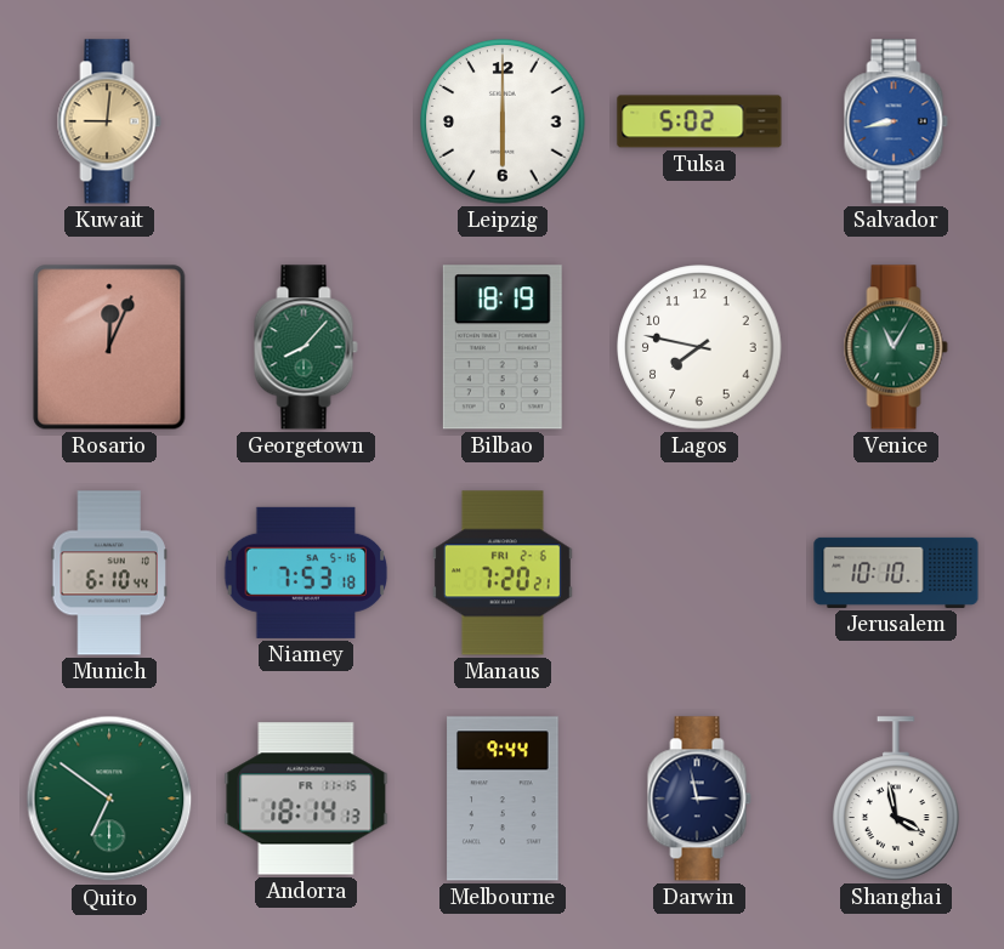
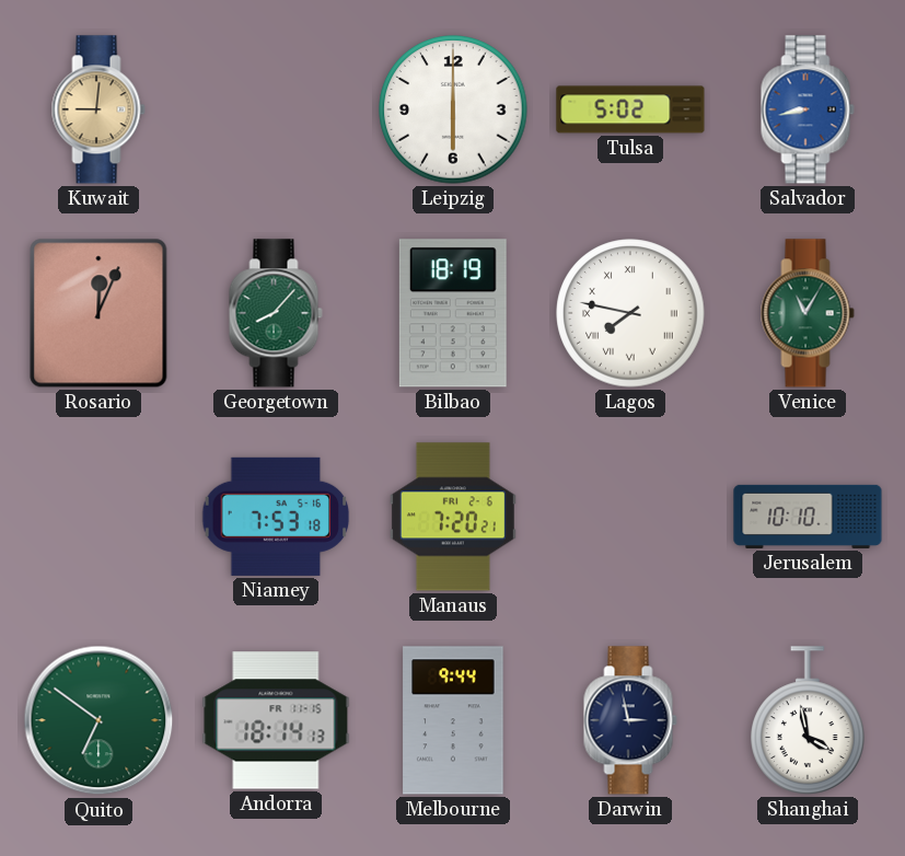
Lagos numerals: Arabic -> Roman (630, 313)
Munich: 6:10 -> none (108, 573)
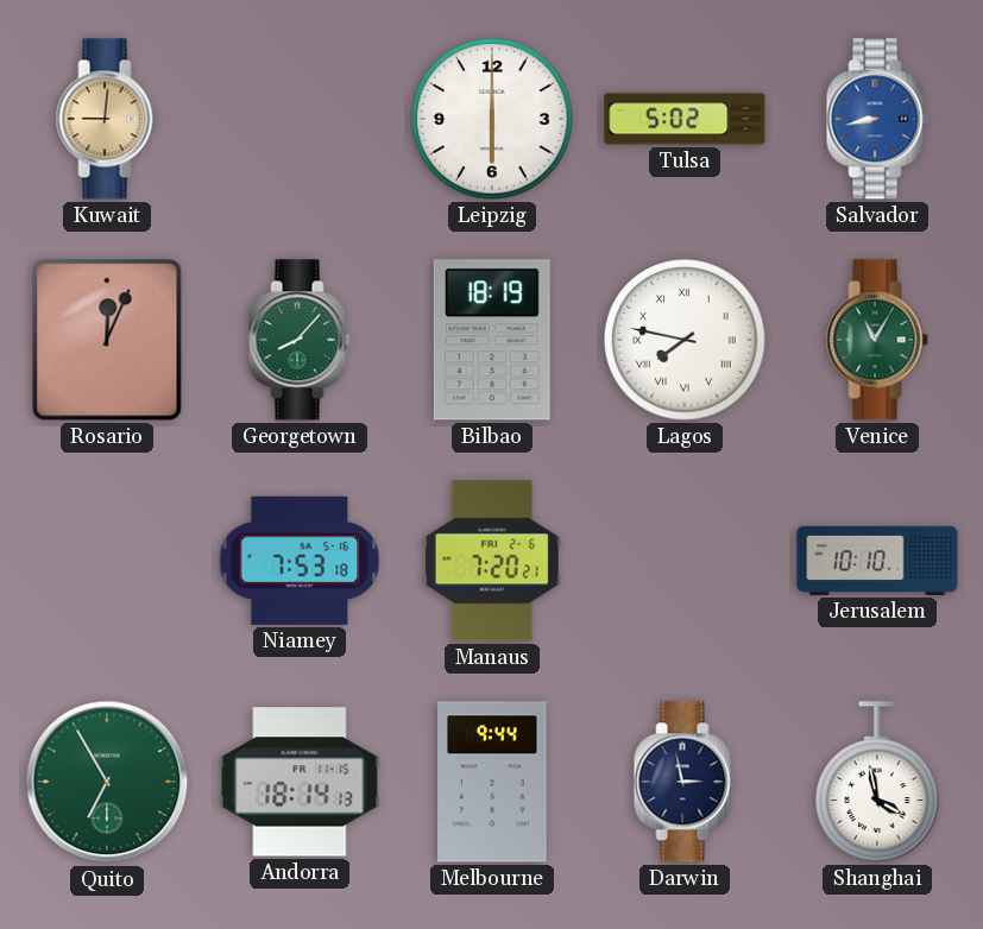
Quito: 6:51 -> 6:55 (107, 782)
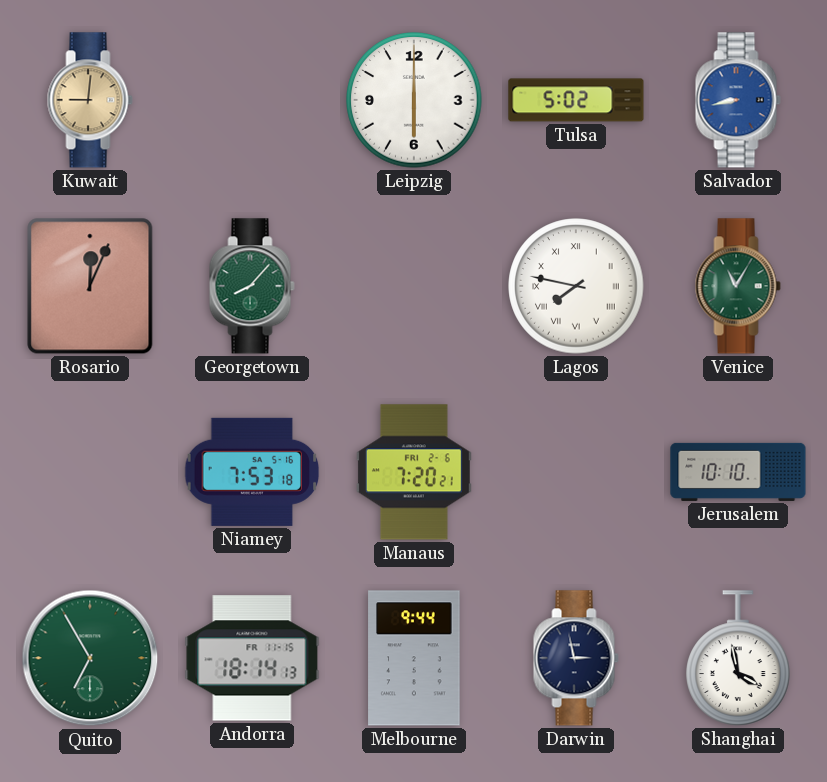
Bilbao: 18:19 -> none (492, 340)
